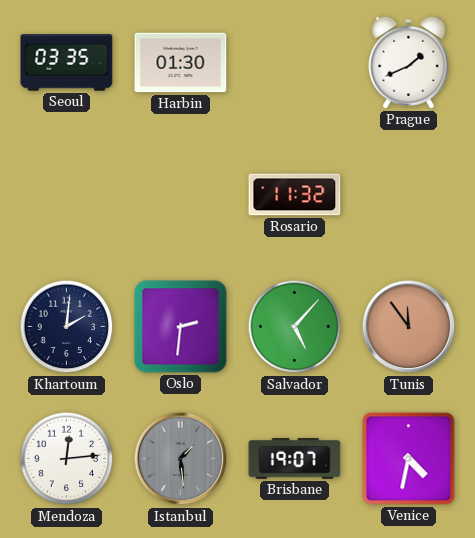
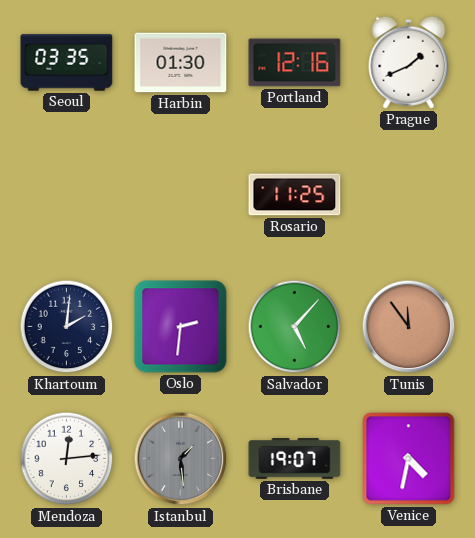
Portland: none -> 12:16 (295, 63)
Rosario: 11:32 -> 11:25 (295, 195)
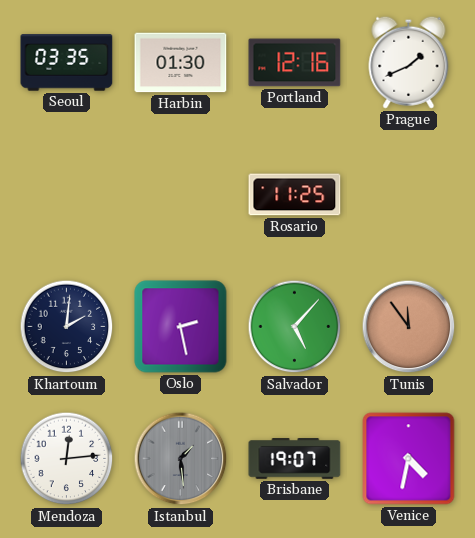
Oslo: 2:31 -> 2:28 (181, 327)
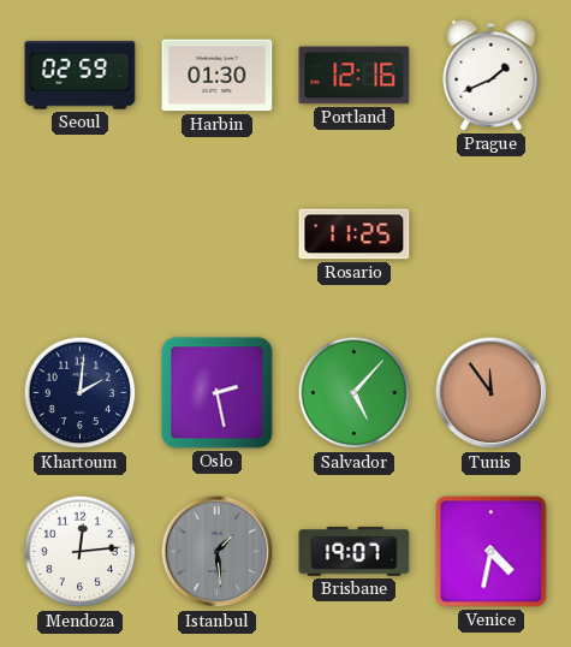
Seoul: 03:35 -> 02:59 (81, 76)
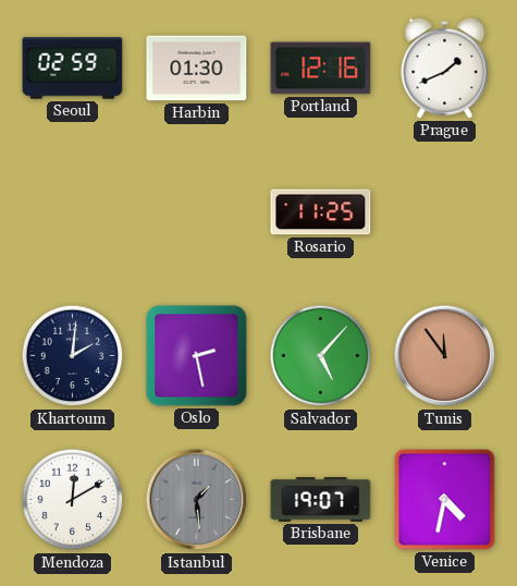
Mendoza: 12:14 -> 12:10 (73, 500)
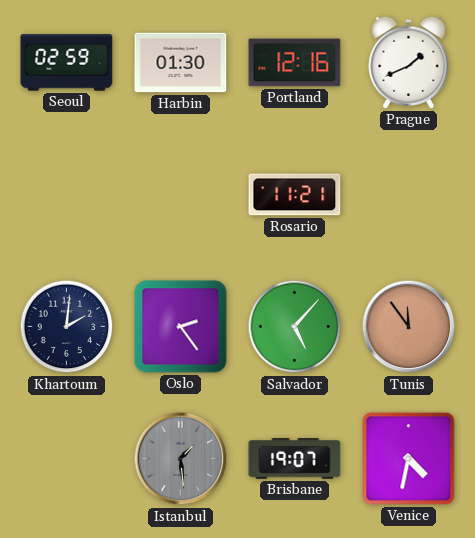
Rosario: 11:25 -> 11:21 (295, 195)
Oslo: 2:28 -> 2:24 (181, 327)
Mendoza: 12:10 -> none (73, 500)
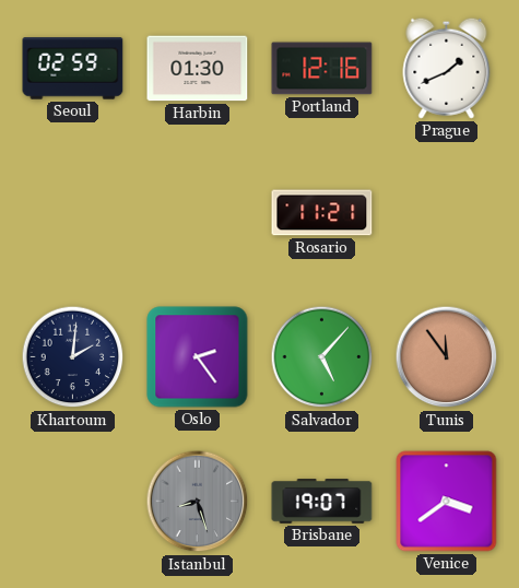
Istanbul: 1:29 -> 8:27 (198, 502)
Venice: 4:32 -> 3:39 (447, 502)
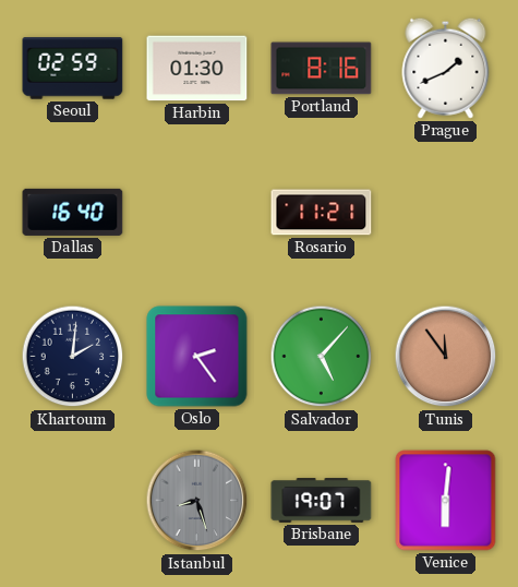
Portland: 12:16 -> 8:16 (322, 69)
Dallas: none -> 16:40 (73, 212)
Venice: 3:39 -> 6:01 (446, 501)
